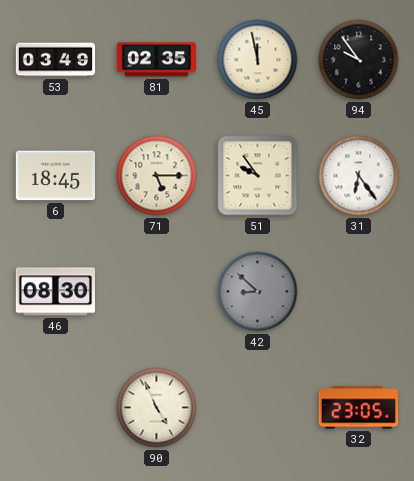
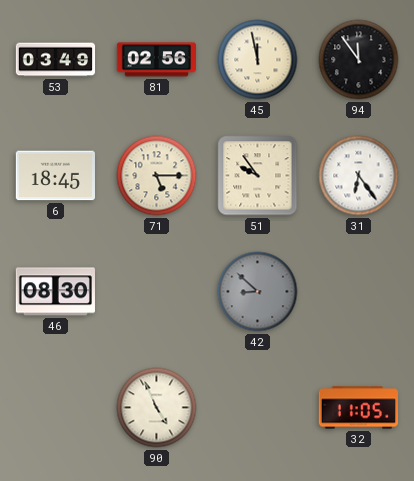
81: 02:35 -> 02:56 (156, 60)
94: 9:54 -> 11:54 (359, 60)
32: 23:05 -> 11:05 (358, 408)
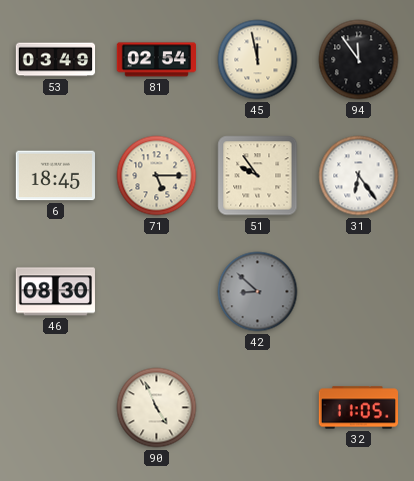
81: 02:56 -> 02:54 (156, 60)
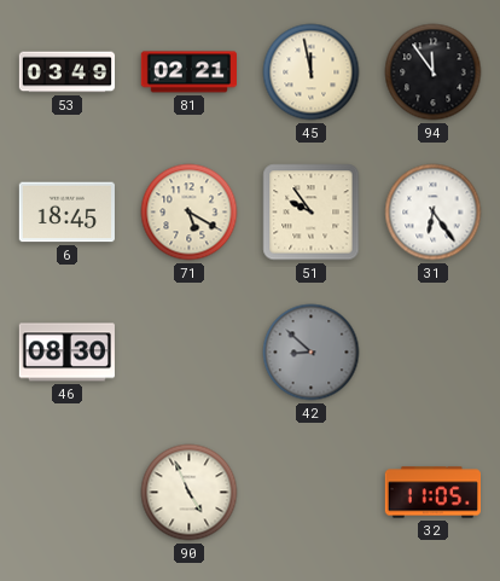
81: 02:54 -> 02:21 (188, 72)
71: 5:15 -> 5:20 (190, 213)
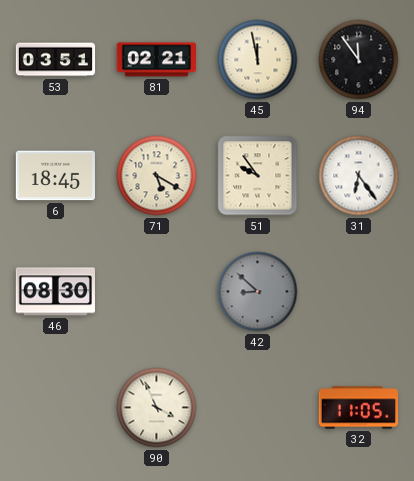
53: 03:49 -> 03:51 (56, 60)
90: 4:56 -> 3:56 (157, 408)
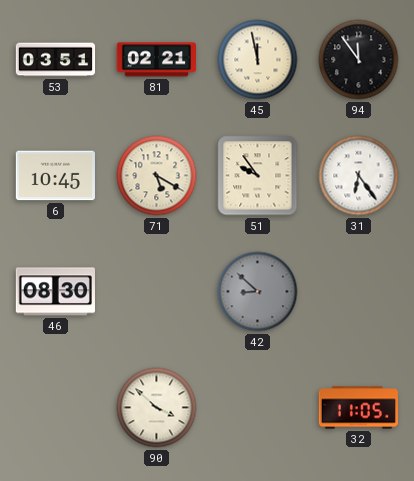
6: 18:45 -> 10:45 (55, 176)
90: 3:56 -> 3:52 (157, 408)
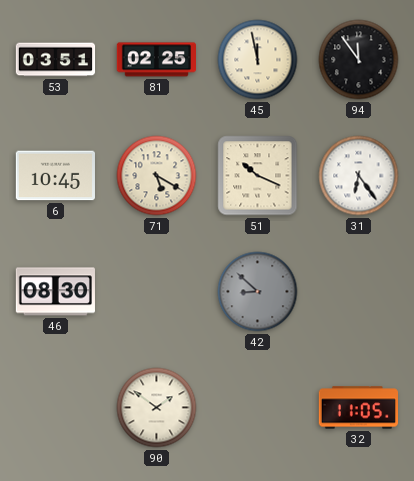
81: 02:21 -> 02:25 (156, 60)
51: 9:54 -> 10:19 (258, 176)
90: 3:52 -> 1:51 (157, 408)
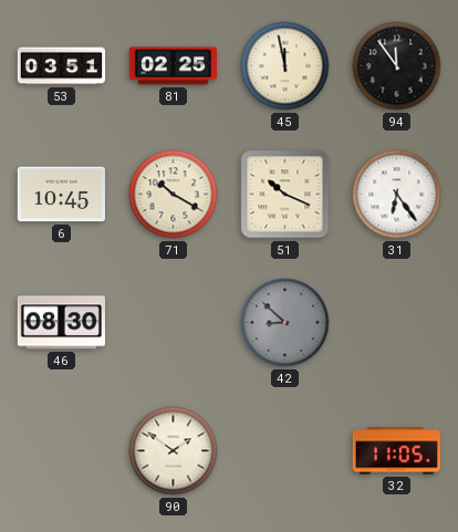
71: 5:20 -> 10:20 (174, 195)
